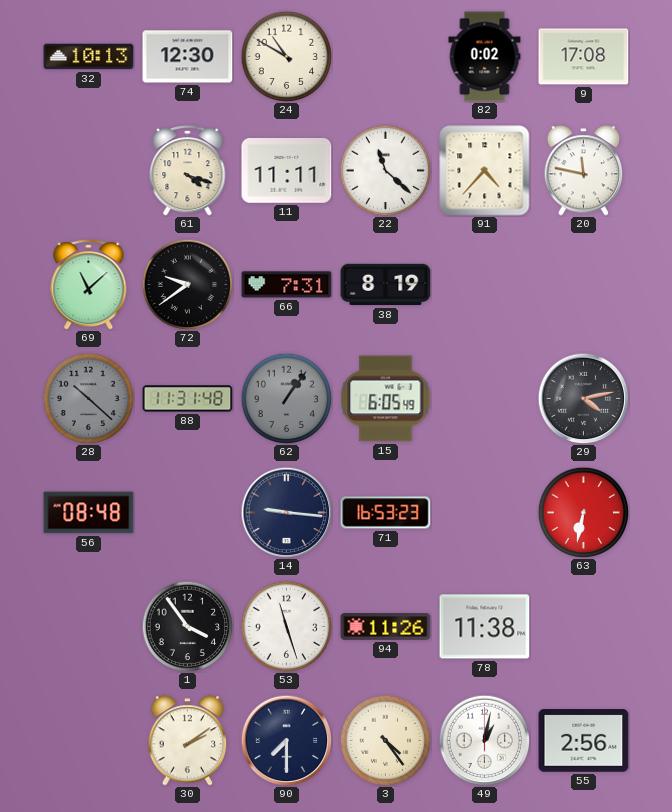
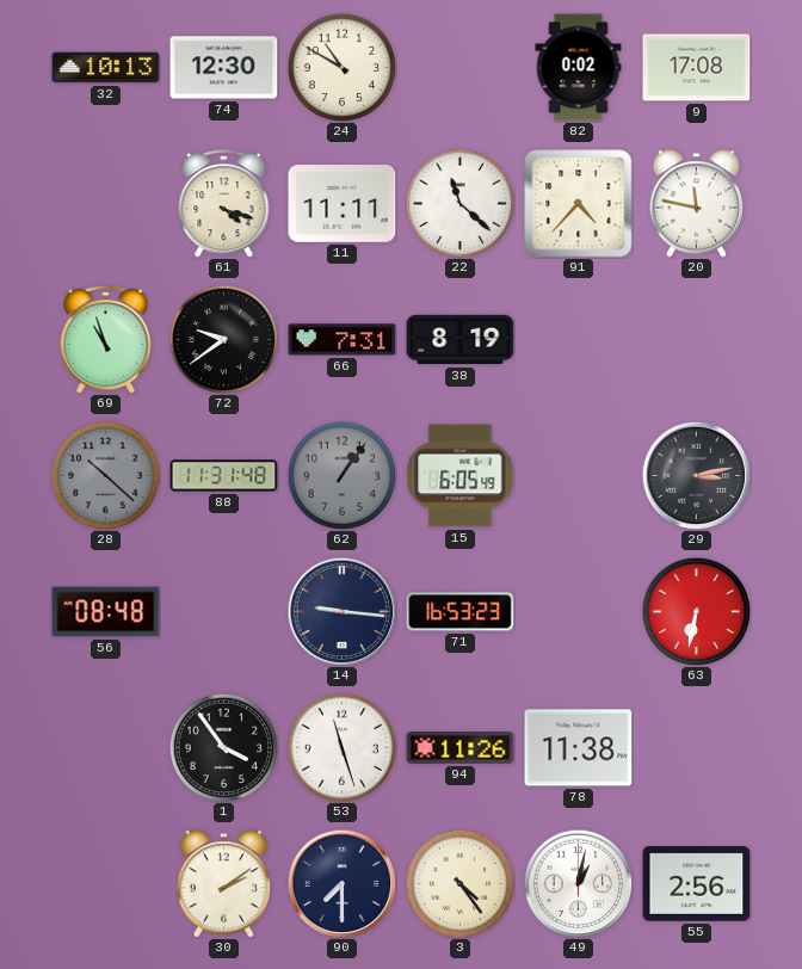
69: 11:08 -> 10:57 (106, 340)
29: 4:13 -> 3:13 (696, 475)
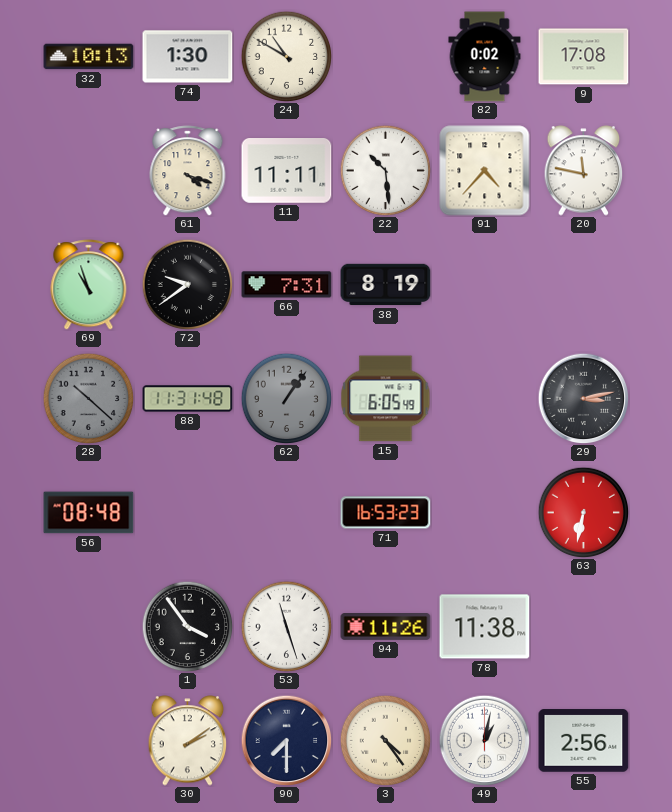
74: 12:30 -> 1:30 (188, 57)
22: 11:22 -> 10:29 (385, 170)
14: 9:16 -> none (341, 611)
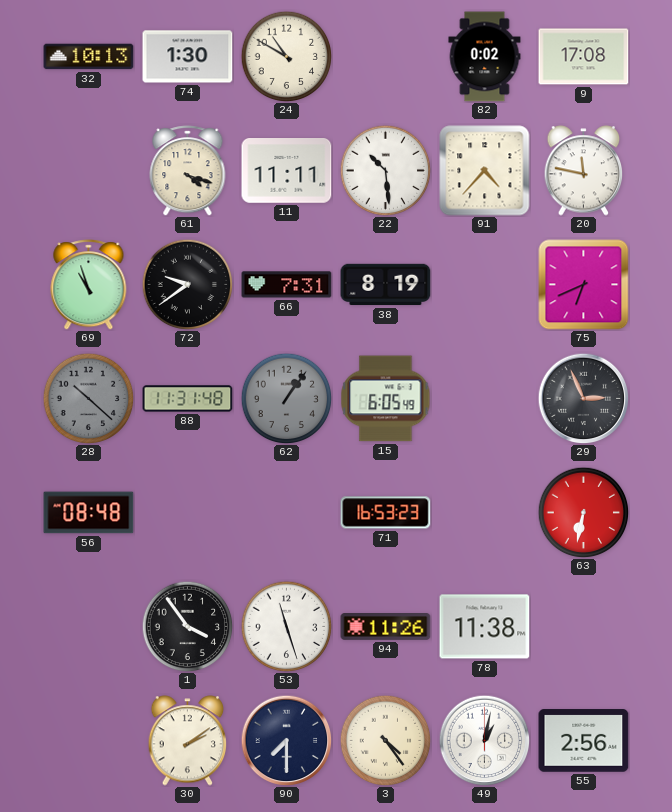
75: none -> 6:41 (584, 285)
29: 3:13 -> 2:56 (583, 398)
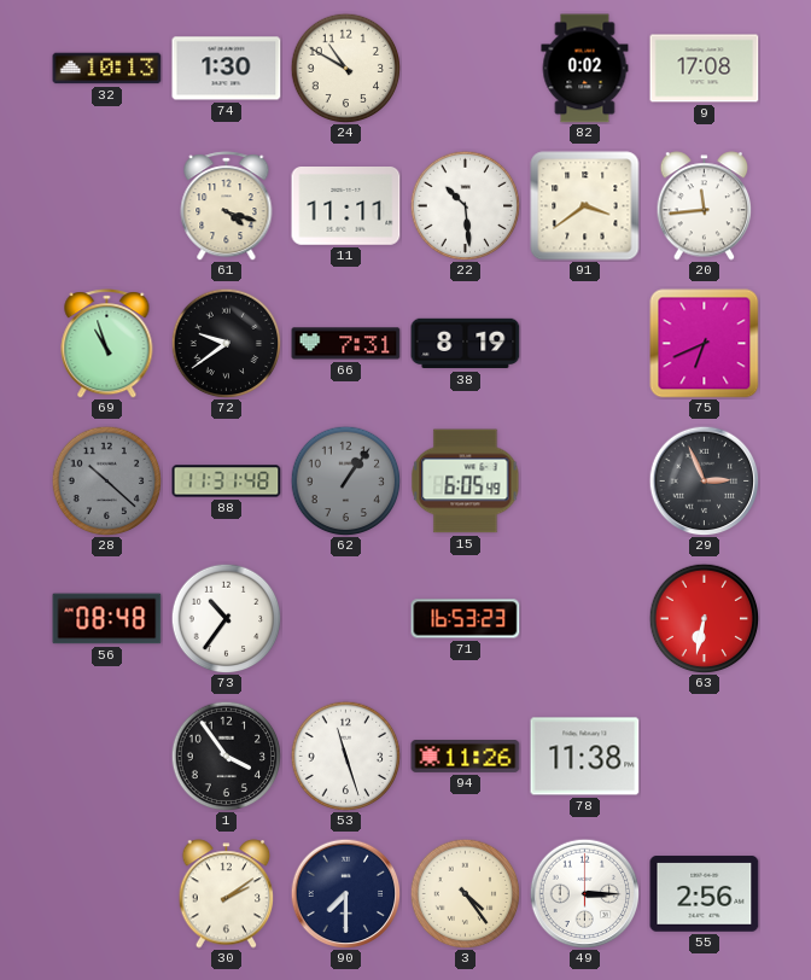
91: 4:37 -> 3:39 (585, 206)
20: 11:47 -> 11:44 (705, 206)
73: none -> 10:36 (226, 618)
49: 1:02 -> 3:15 (584, 893)
